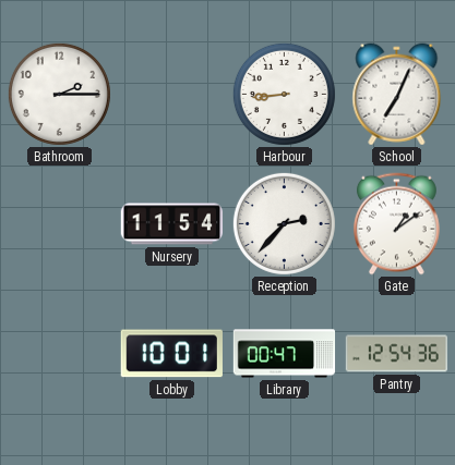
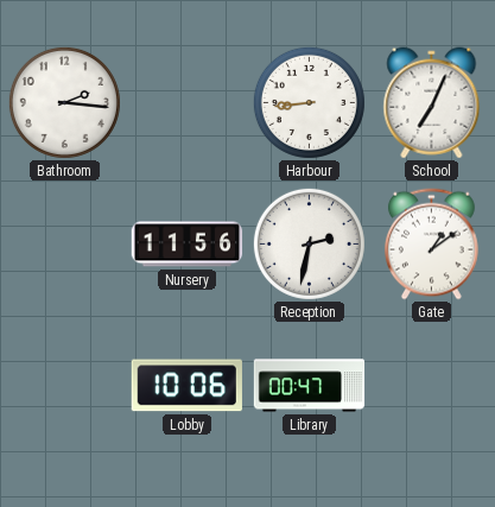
Bathroom: 2:15 -> 2:16 (64, 102)
Nursery: 11:54 -> 11:56 (188, 245)
Reception: 2:37 -> 2:32 (309, 243)
Lobby: 10:01 -> 10:06 (186, 386)
Pantry: 12:54 -> none (397, 354)
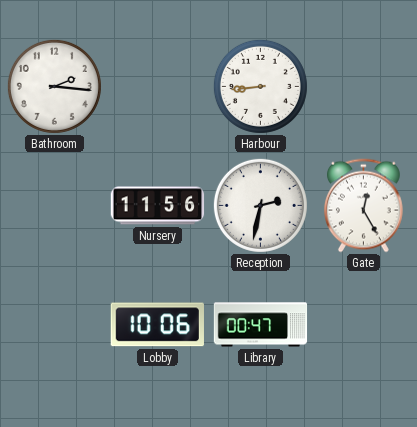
School: 7:04 -> none (432, 103)
Gate: 1:09 -> 12:25 (363, 206)
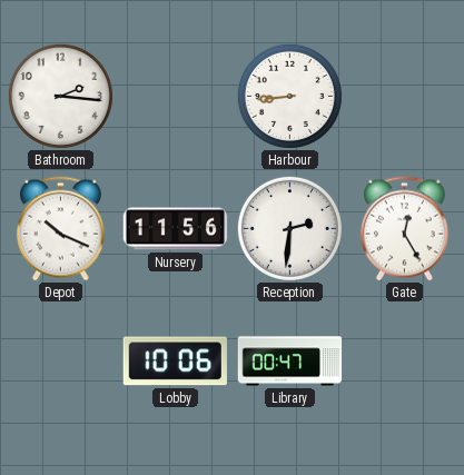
Depot: none -> 10:19 (60, 229)
Reception: 2:32 -> 2:31 (289, 228)
